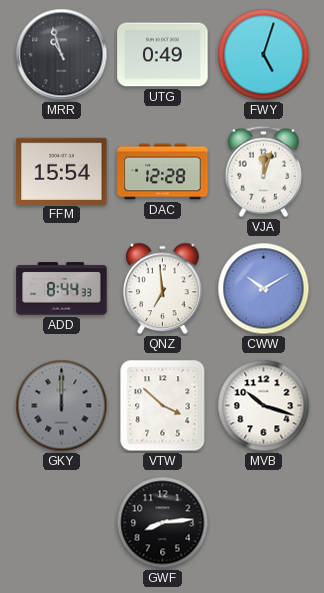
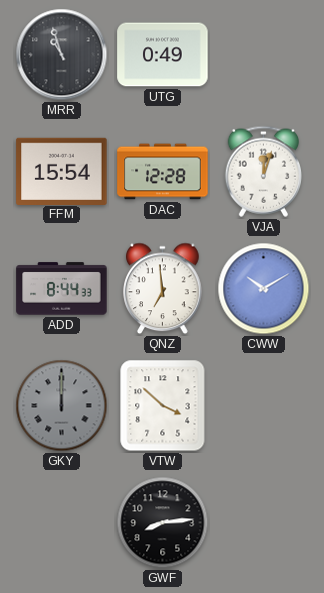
FWY: 5:03 -> none (264, 55)
MVB: 10:18 -> none (264, 406)
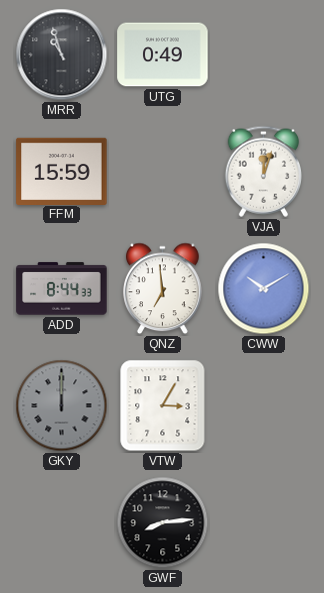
FFM: 15:54 -> 15:59 (62, 171)
DAC: 12:28 -> none (163, 172)
VTW: 3:52 -> 3:05 (163, 406)
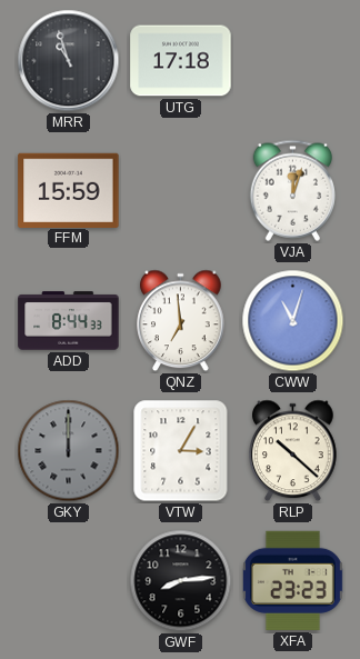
UTG: 0:49 -> 17:18 (181, 61)
CWW: 10:10 -> 11:03 (293, 321)
RLP: none -> 10:22 (293, 451)
XFA: none -> 23:23 (292, 580)
